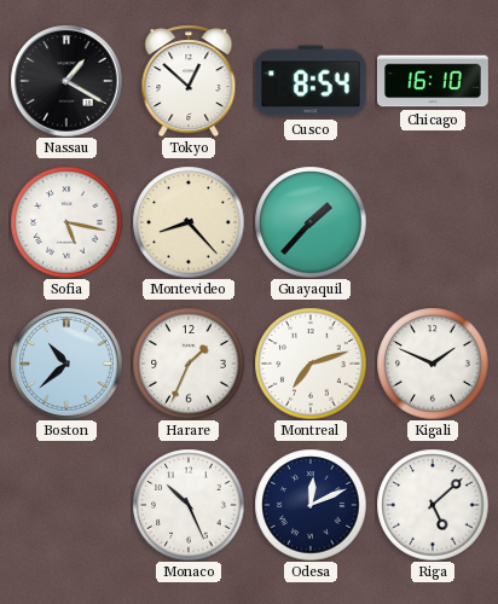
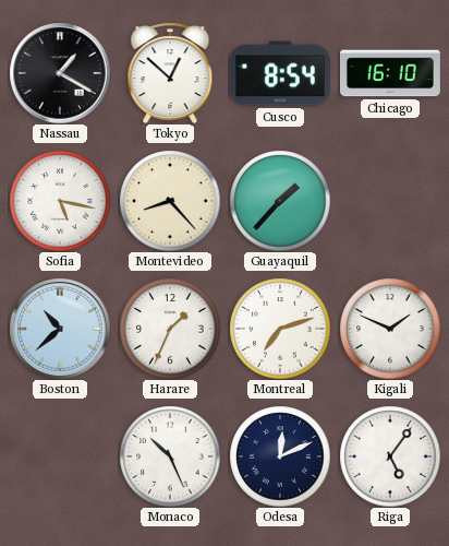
Riga: 5:08 -> 5:06 (390, 456)
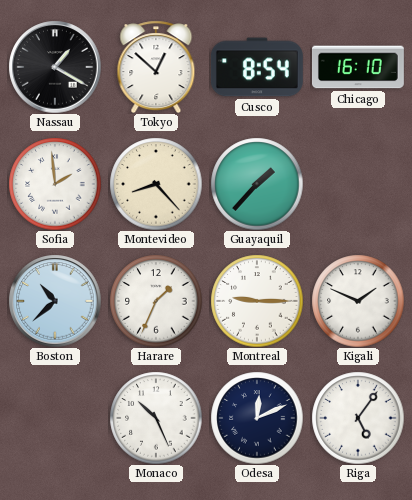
Sofia: 5:17 -> 1:59 (55, 184)
Montreal: 7:12 -> 9:15 (257, 301)
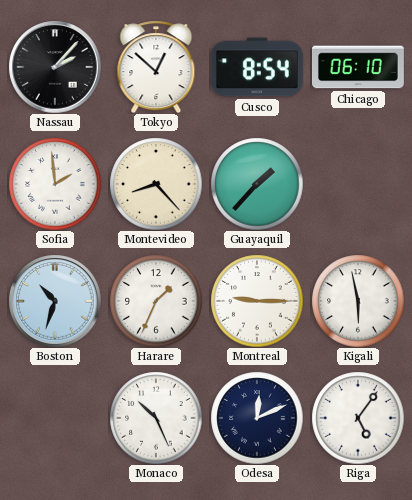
Nassau: 1:20 -> 2:07 (55, 67)
Chicago: 16:10 -> 06:10 (358, 67)
Boston: 10:38 -> 10:33 (55, 301)
Kigali: 1:49 -> 5:58 (358, 301)
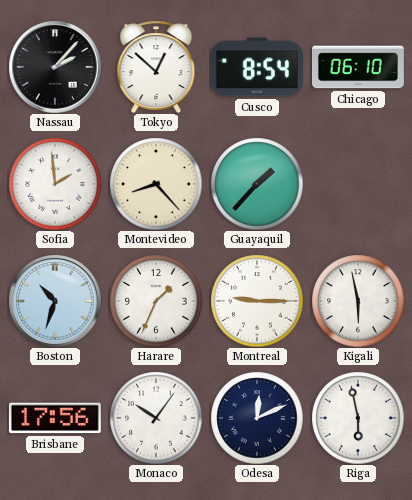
Brisbane: none -> 17:56 (55, 418)
Monaco: 10:26 -> 10:06 (156, 418)
Riga: 5:06 -> 5:58 (358, 418)
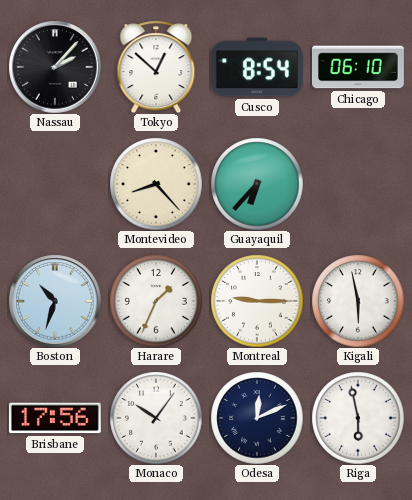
Sofia: 1:59 -> none (55, 184)
Guayaquil: 1:37 -> 6:37 (257, 184)
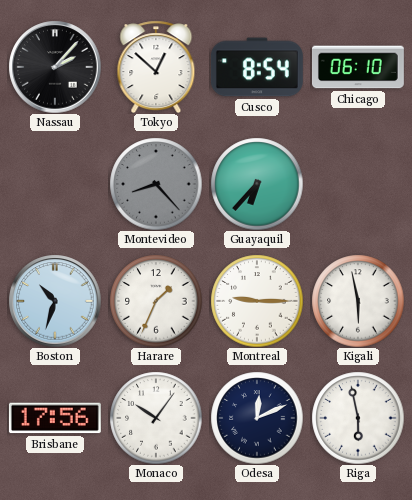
Montevideo dial: cream -> grey (156, 184)
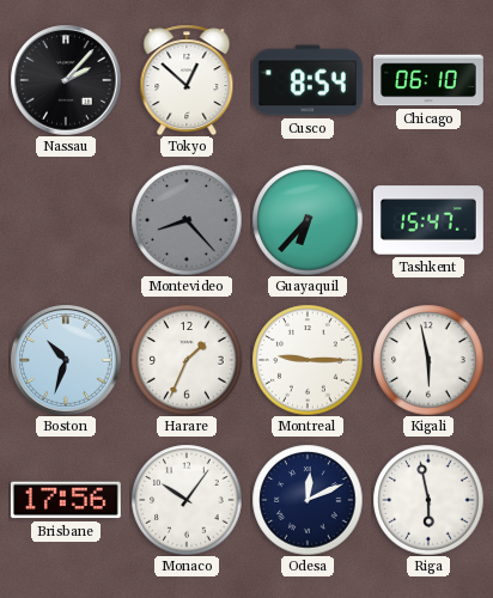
Tashkent: none -> 15:47 (428, 220)
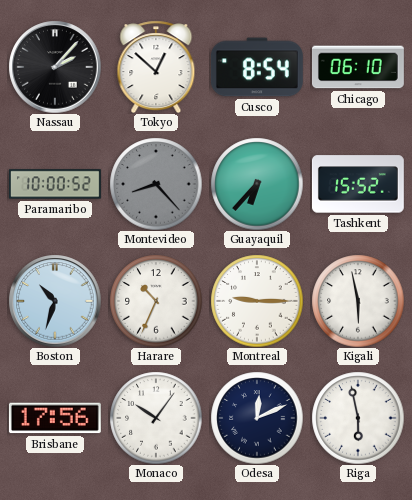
Paramaribo: none -> 10:00 (55, 184)
Tashkent: 15:47 -> 15:52 (358, 184)
Harare: 1:34 -> 10:34 (156, 301)
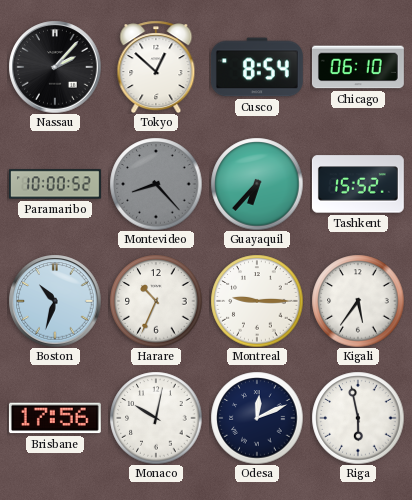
Kigali: 5:58 -> 5:36 (358, 301)
Monaco: 10:06 -> 10:02 (156, 418)
